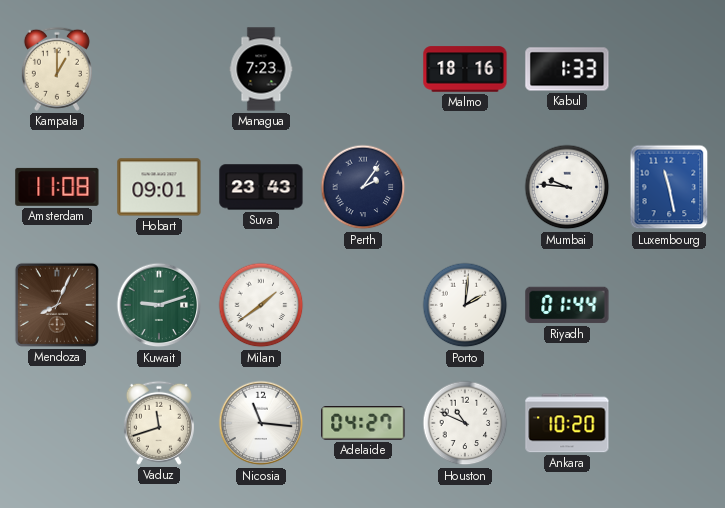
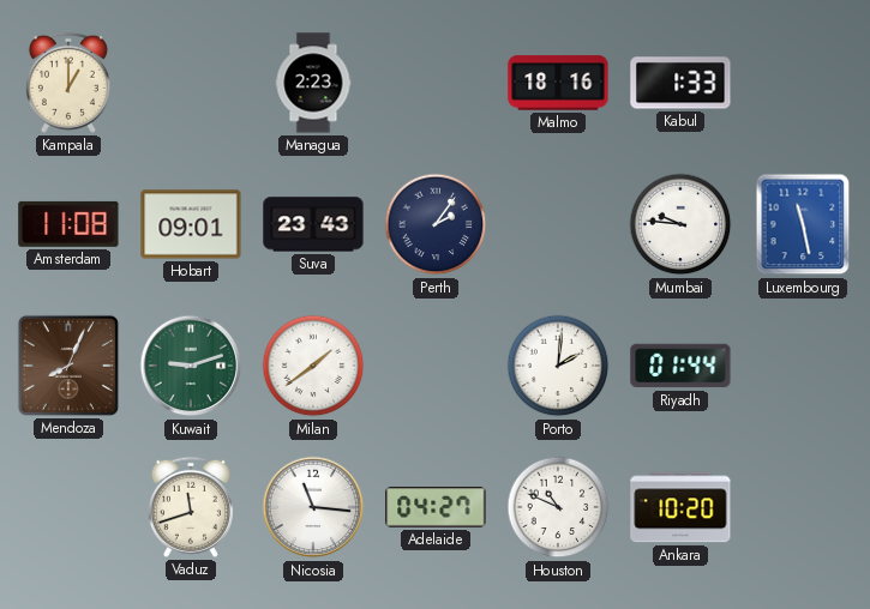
Managua: 7:23 -> 2:23 (313, 83)
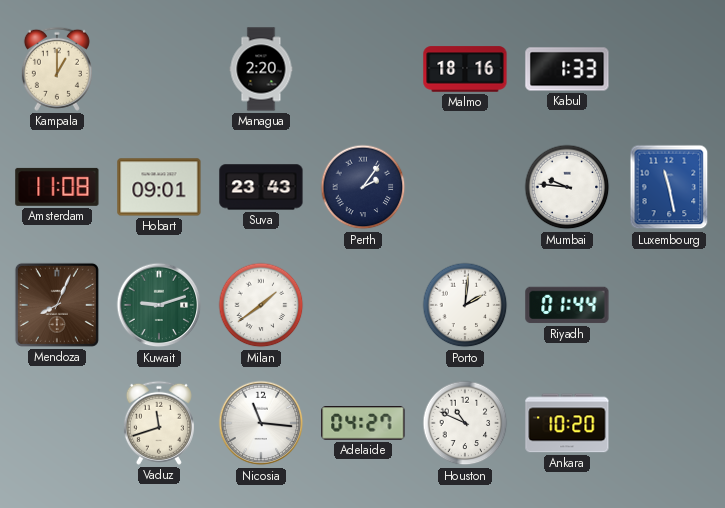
Managua: 2:23 -> 2:20 (261, 69)
